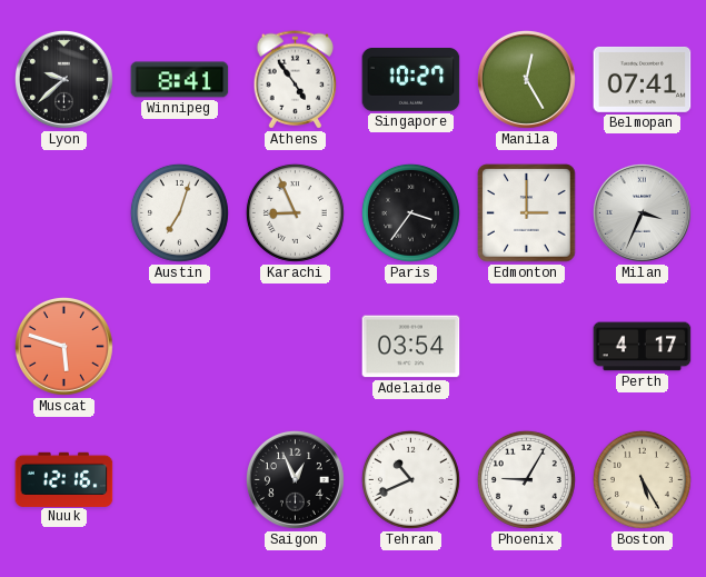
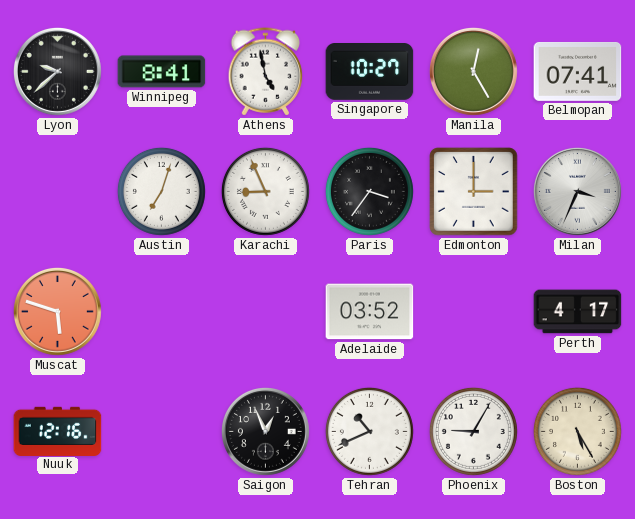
Athens: 4:54 -> 4:58 (266, 72)
Adelaide: 03:54 -> 03:52 (370, 312)
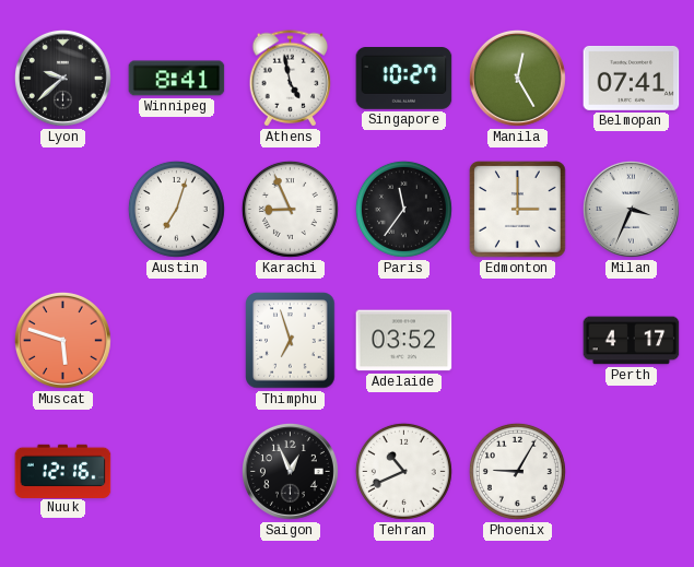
Paris: 3:36 -> 11:36 (403, 209)
Thimphu: none -> 6:57 (291, 341)
Boston: 5:25 -> none (577, 431)
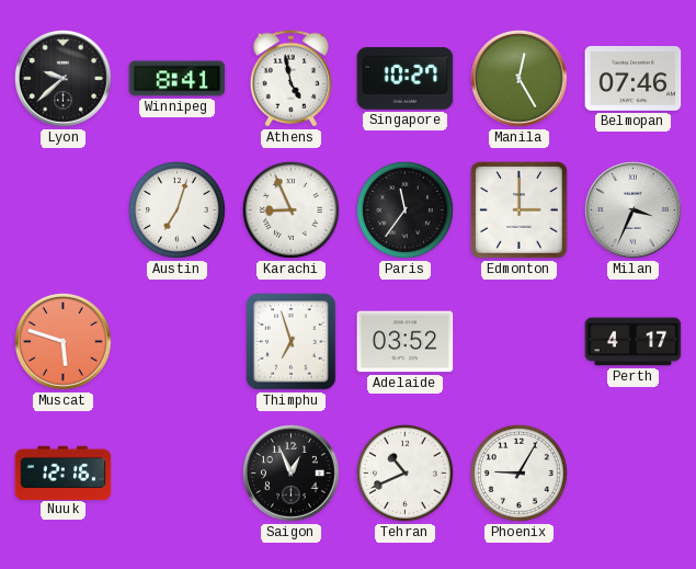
Belmopan: 07:41 -> 07:46 (634, 78)
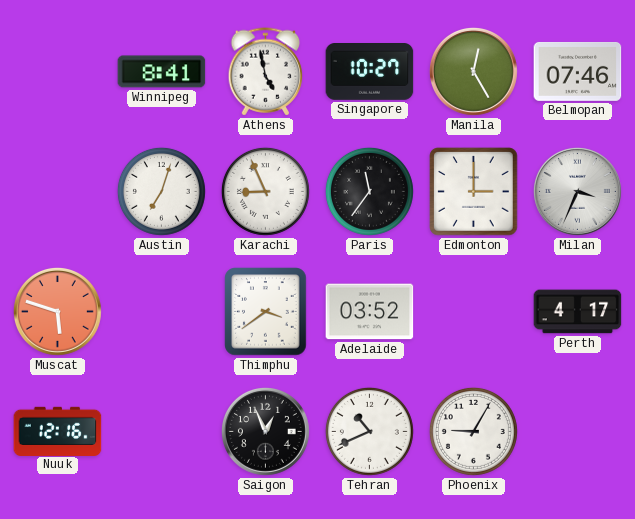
Lyon: 9:38 -> none (62, 78)
Thimphu: 6:57 -> 3:39 (266, 312)
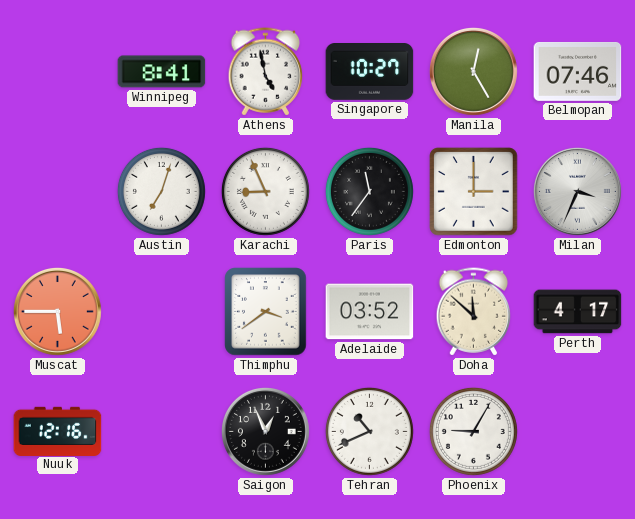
Muscat: 5:48 -> 5:45 (57, 311)
Doha: none -> 11:52 (474, 312)
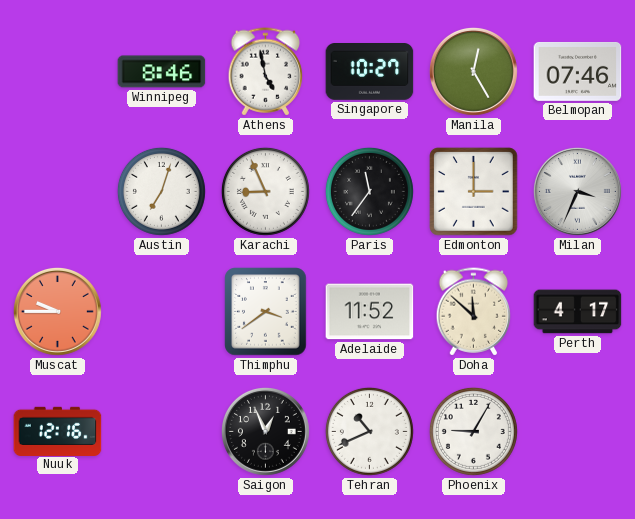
Winnipeg: 8:41 -> 8:46 (162, 72)
Muscat: 5:45 -> 9:45 (57, 311)
Adelaide: 03:52 -> 11:52 (370, 312)
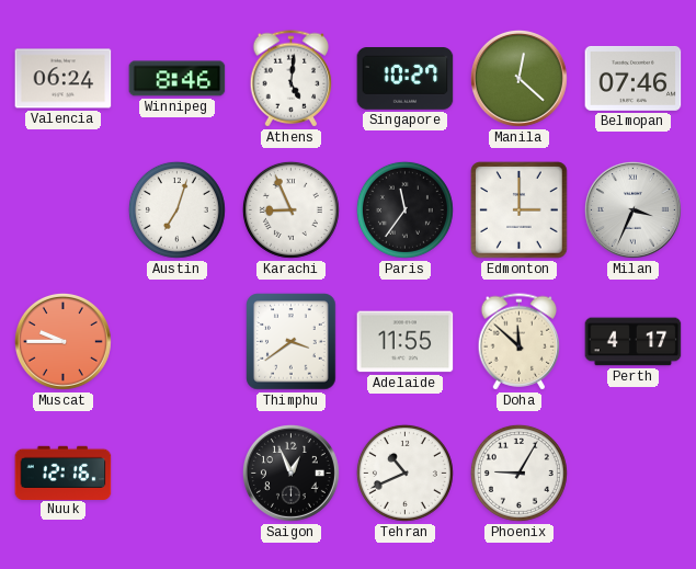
Valencia: none -> 06:24 (64, 79)
Athens: 4:58 -> 5:01 (292, 79)
Manila: 12:25 -> 12:22 (518, 78)
Adelaide: 11:52 -> 11:55 (406, 342)
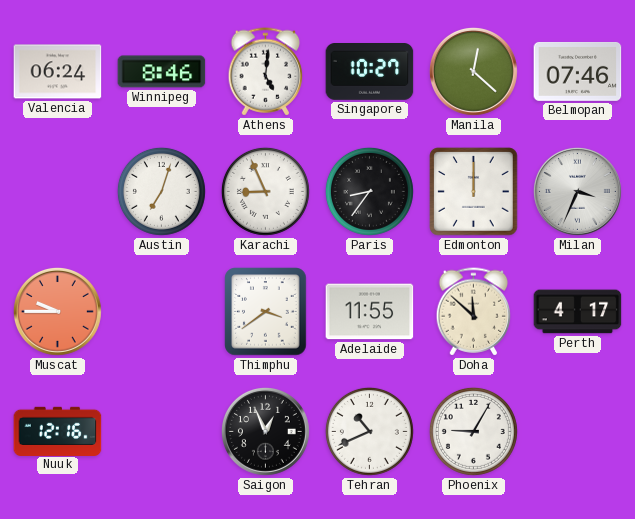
Paris: 11:36 -> 8:36 (369, 191)
Edmonton: 3:00 -> 12:00 (474, 192)
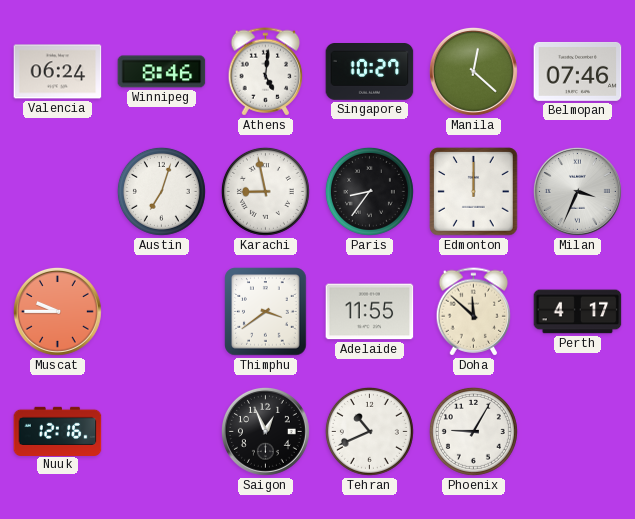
Karachi: 8:56 -> 8:58 (265, 191)
